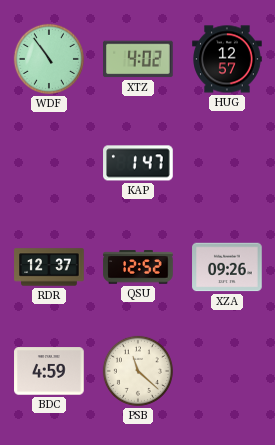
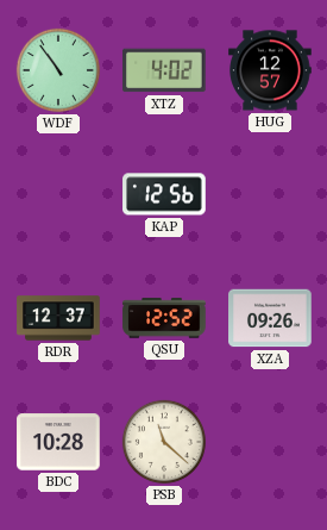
KAP: 1:47 -> 12:56 (164, 194)
BDC: 4:59 -> 10:28 (58, 442)
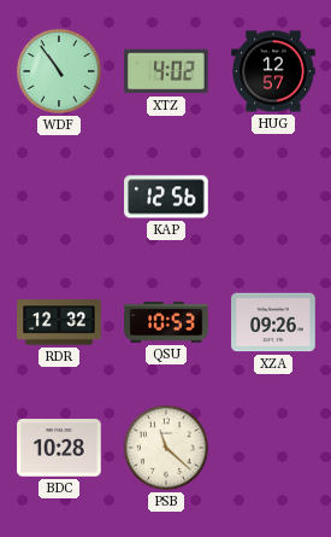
RDR: 12:37 -> 12:32 (59, 322)
QSU: 12:52 -> 10:53 (166, 322)
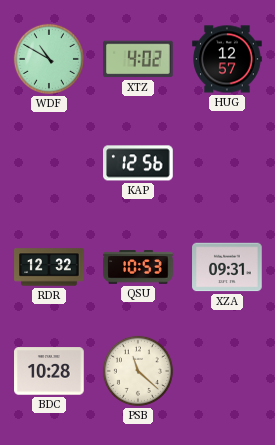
WDF: 10:54 -> 10:50 (49, 59)
XZA: 09:26 -> 09:31 (227, 267)
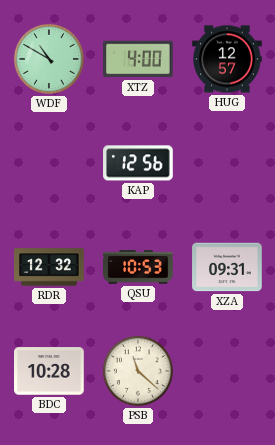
XTZ: 4:02 -> 4:00 (138, 59)
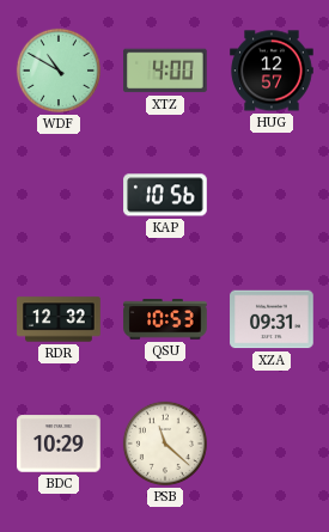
KAP: 12:56 -> 10:56 (165, 195)
BDC: 10:28 -> 10:29 (59, 444)
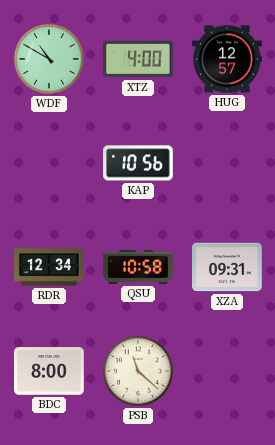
RDR: 12:32 -> 12:34 (49, 267)
QSU: 10:53 -> 10:58 (138, 267)
BDC: 10:29 -> 8:00 (49, 371)
